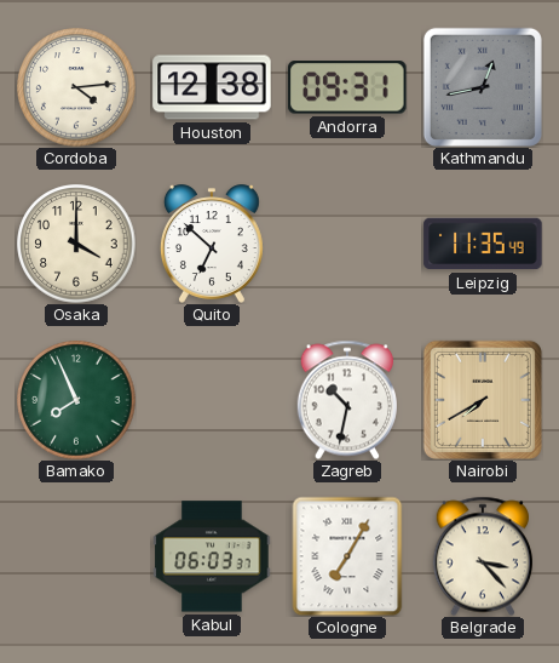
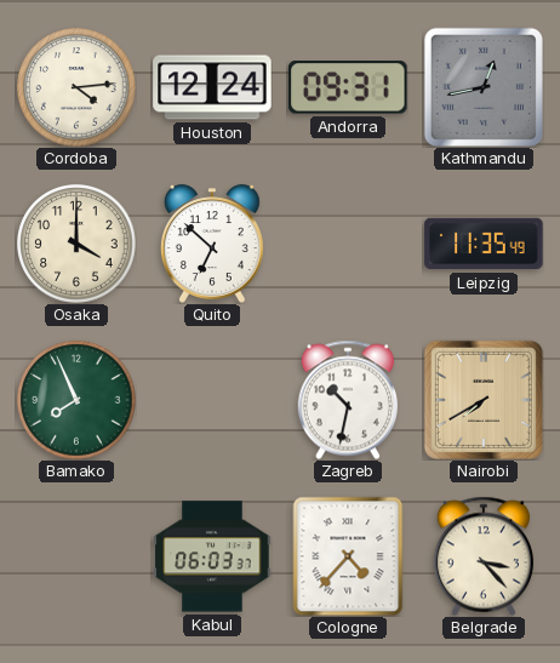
Houston: 12:38 -> 12:24 (212, 87)
Cologne: 7:05 -> 4:37 (348, 556)
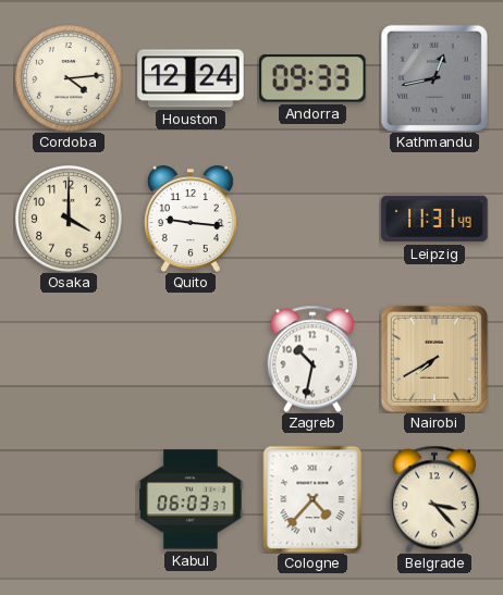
Andorra: 09:31 -> 09:33 (312, 78)
Quito: 6:52 -> 9:16 (191, 219)
Leipzig: 11:35 -> 11:31 (434, 219)
Bamako: 7:56 -> none (76, 400)
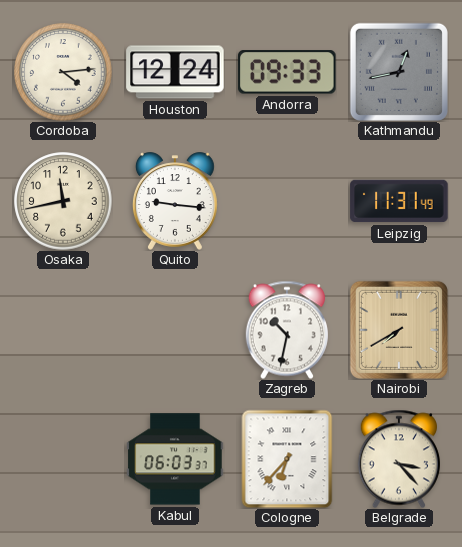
Osaka: 4:00 -> 11:43 (63, 201)
Cologne: 4:37 -> 6:37 (287, 459)
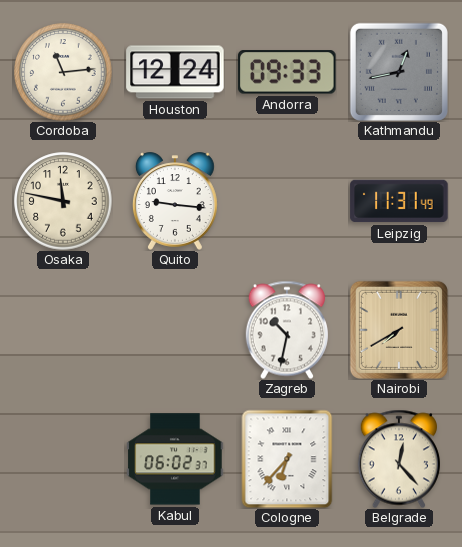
Cordoba: 4:14 -> 11:14 (63, 72)
Osaka: 11:43 -> 11:47 (63, 201)
Kabul: 06:03 -> 06:02 (175, 459)
Belgrade: 3:23 -> 12:23 (399, 459)
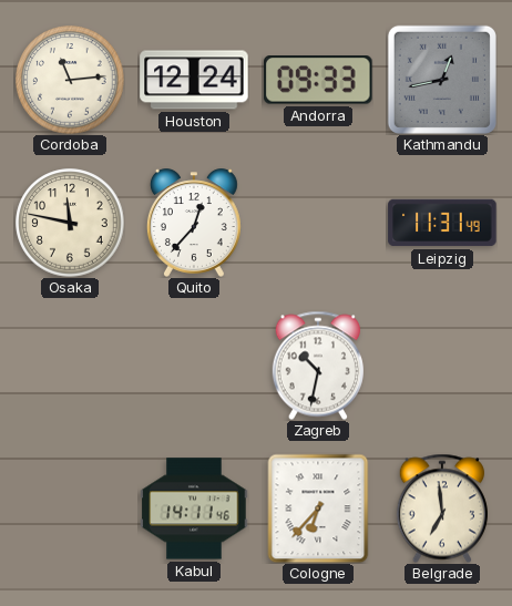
Quito: 9:16 -> 12:37 (194, 223)
Nairobi: 7:40 -> none (399, 330)
Kabul: 06:02 -> 14:11 (194, 509)
Belgrade: 12:23 -> 6:59 (442, 509)
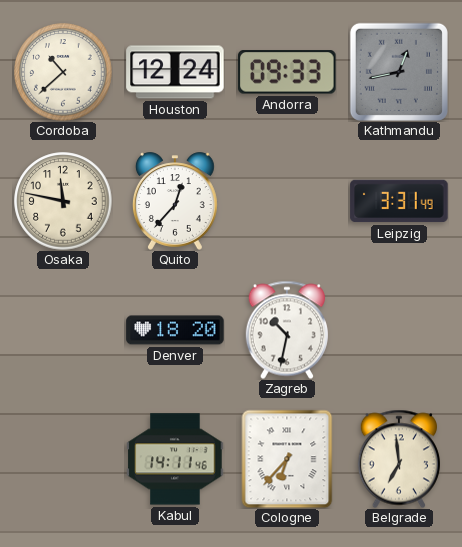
Cordoba: 11:14 -> 10:38 (63, 72)
Leipzig: 11:31 -> 3:31 (399, 201)
Denver: none -> 18:20 (175, 330)
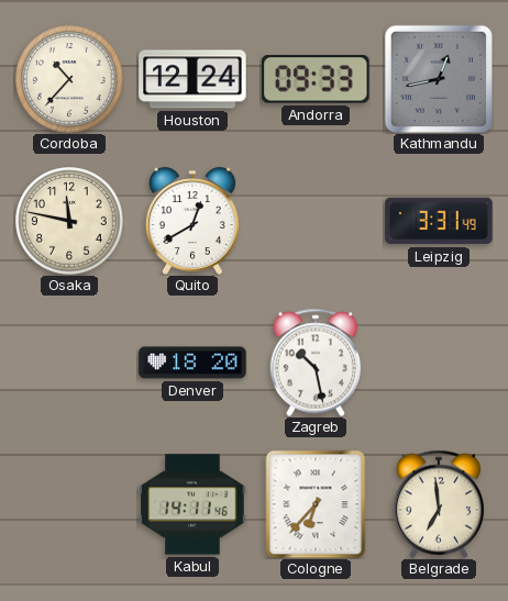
Cordoba: 10:38 -> 10:37 (69, 79)
Quito: 12:37 -> 12:40 (192, 221)
Zagreb: 10:32 -> 10:28 (316, 363)
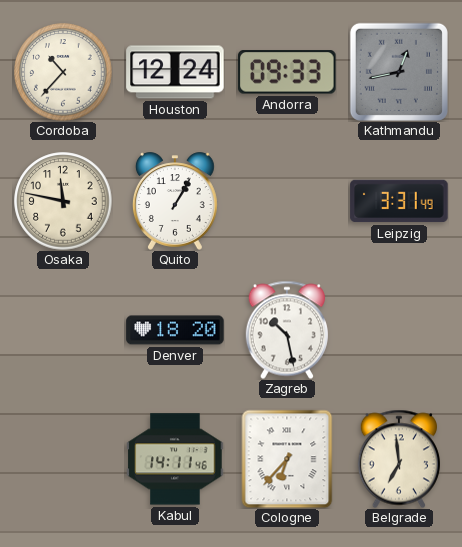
Quito: 12:40 -> 1:05 (175, 201)
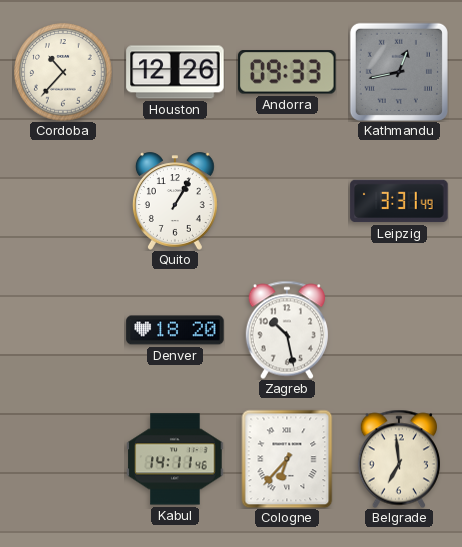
Houston: 12:24 -> 12:26 (175, 72)
Osaka: 11:47 -> none (63, 201)
